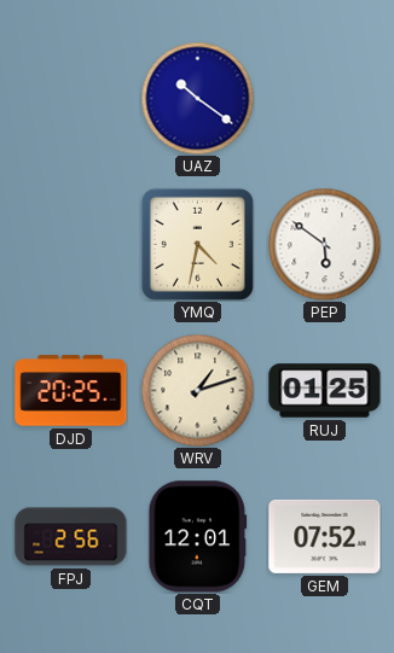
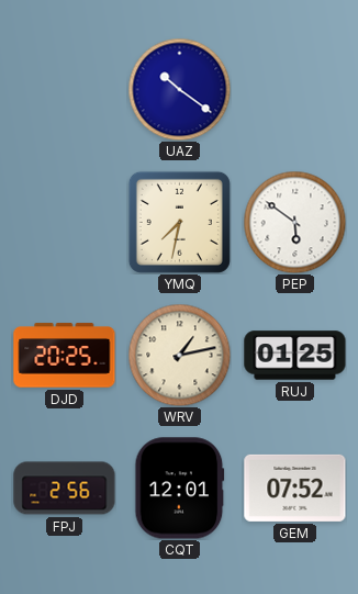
YMQ: 4:32 -> 7:32 (179, 222)
WRV: 1:12 -> 1:13 (179, 355)
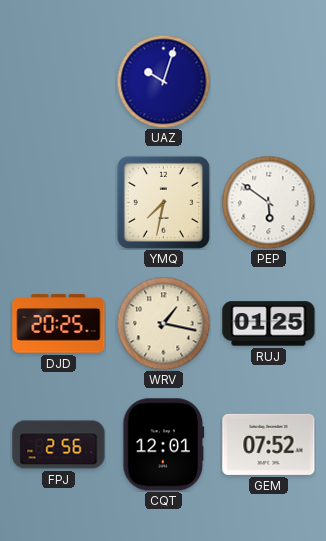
UAZ: 10:21 -> 10:03 (163, 81)
WRV: 1:13 -> 1:17 (163, 323)
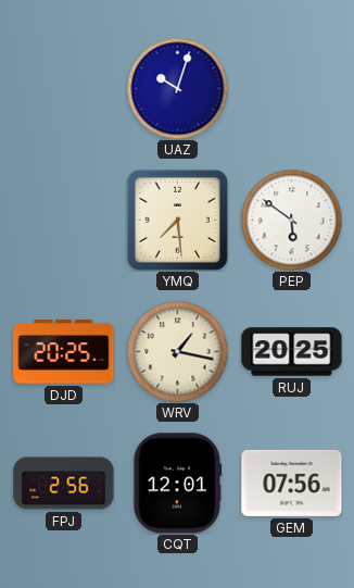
YMQ: 7:32 -> 7:29 (177, 220)
RUJ: 01:25 -> 20:25 (292, 352)
GEM: 07:52 -> 07:56 (292, 483)
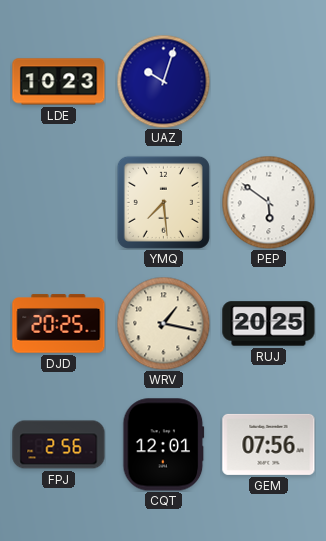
LDE: none -> 10:23 (59, 82)
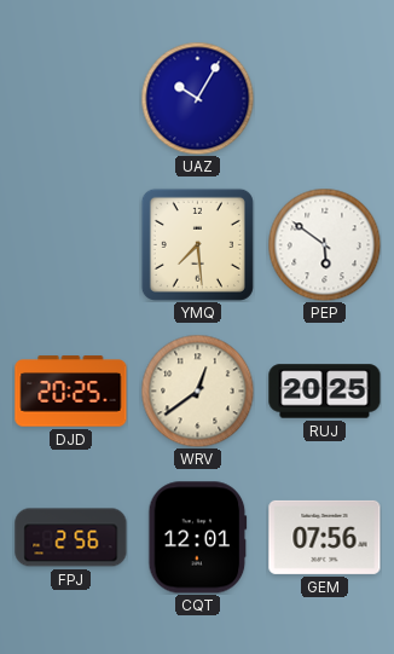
LDE: 10:23 -> none (59, 82)
UAZ: 10:03 -> 10:05 (197, 98)
WRV: 1:17 -> 12:39 (197, 390)
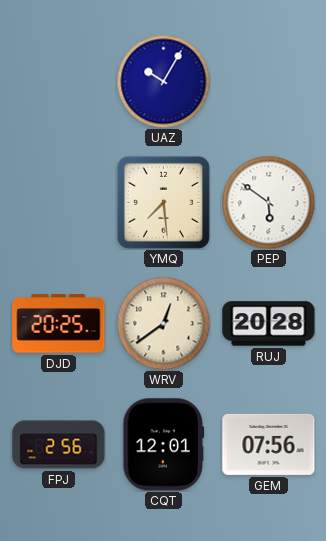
RUJ: 20:25 -> 20:28 (269, 324)
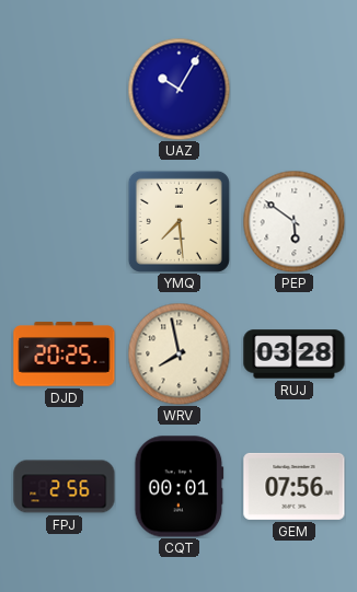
WRV: 12:39 -> 7:58 (178, 353)
RUJ: 20:28 -> 03:28 (295, 355)
CQT: 12:01 -> 00:01 (180, 487)
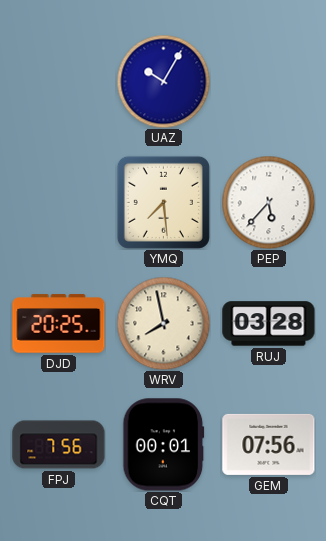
PEP: 5:51 -> 5:37 (268, 202)
FPJ: 2:56 -> 7:56 (59, 445)
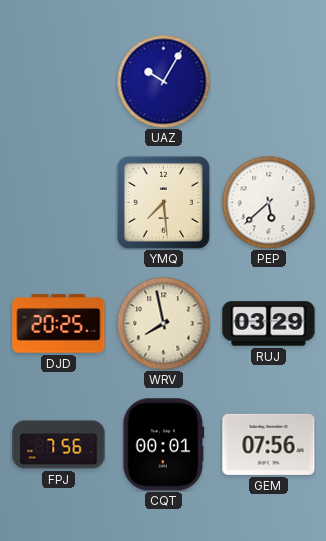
PEP: 5:37 -> 5:38 (268, 202)
RUJ: 03:28 -> 03:29 (269, 324)
